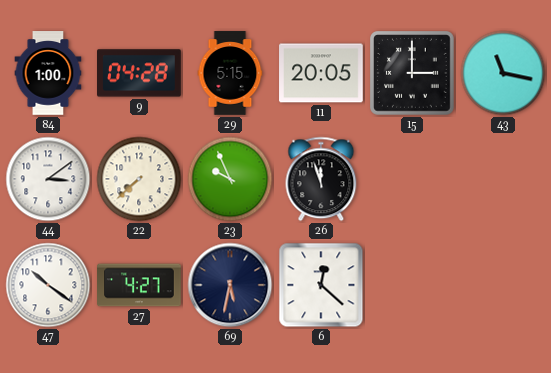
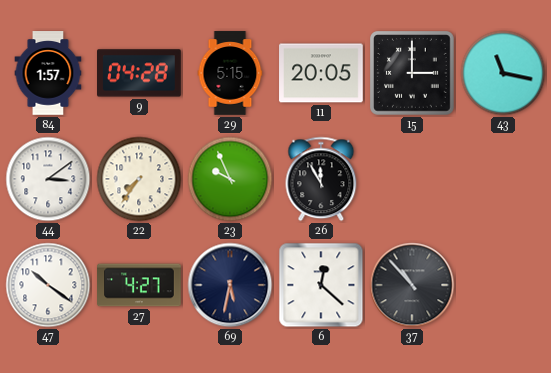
84: 1:00 -> 1:57 (48, 73)
22: 7:38 -> 7:36 (139, 179)
26: 11:57 -> 11:55 (321, 179)
37: none -> 10:53 (412, 285)
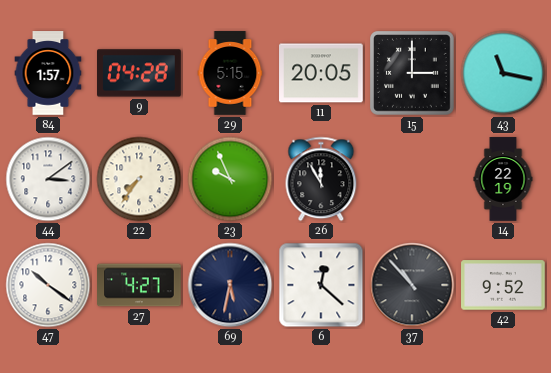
14: none -> 22:19 (503, 179)
42: none -> 9:52 (503, 285)
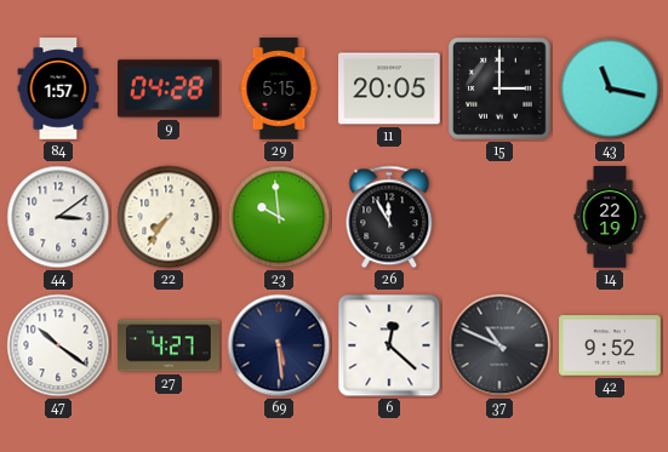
23: 9:56 -> 9:59 (279, 217)
69: 5:32 -> 5:29 (279, 345)
37: 10:53 -> 10:49 (499, 345)
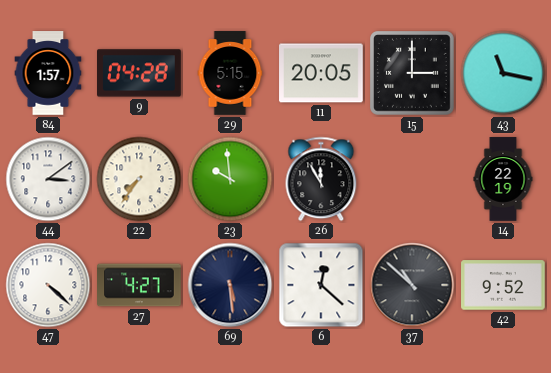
47: 10:21 -> 4:22 (48, 285)
37: 10:49 -> 10:52 (412, 285)
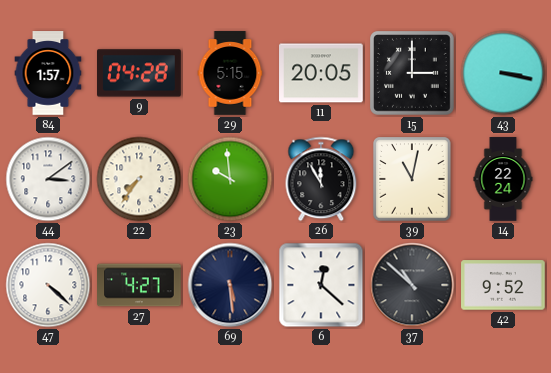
43: 11:17 -> 3:17 (503, 73)
39: none -> 11:02 (412, 179)
14: 22:19 -> 22:24 (503, 179)
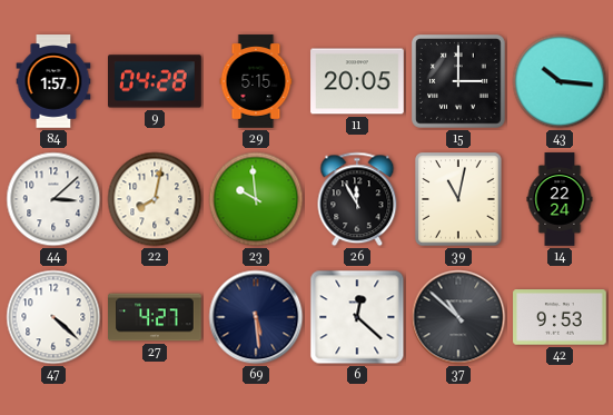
43: 3:17 -> 10:16 (560, 81)
44: 3:09 -> 3:08 (53, 199)
22: 7:36 -> 8:02 (155, 199)
42: 9:52 -> 9:53 (560, 317)
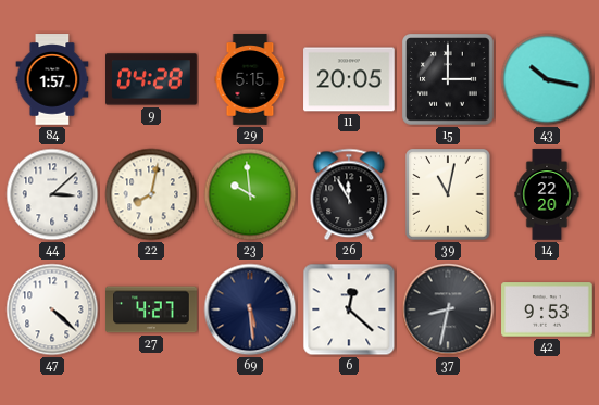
43: 10:16 -> 10:17 (547, 79)
14: 22:24 -> 22:20 (547, 194)
37: 10:52 -> 8:32 (448, 309)
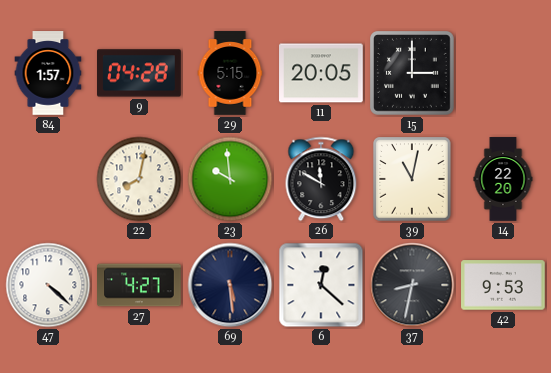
43: 10:17 -> none (547, 79)
44: 3:08 -> none (52, 194)
26: 11:55 -> 11:50 (321, 179)
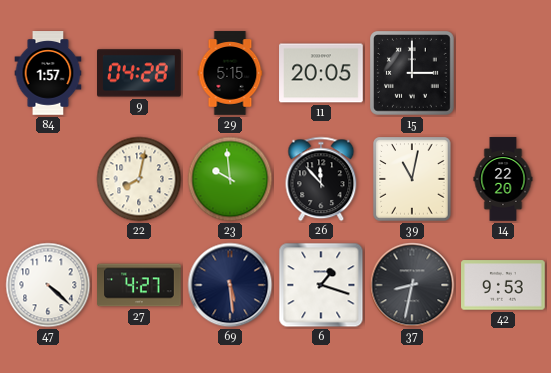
26: 11:50 -> 11:53 (321, 179)
6: 12:22 -> 1:18 (321, 285)
